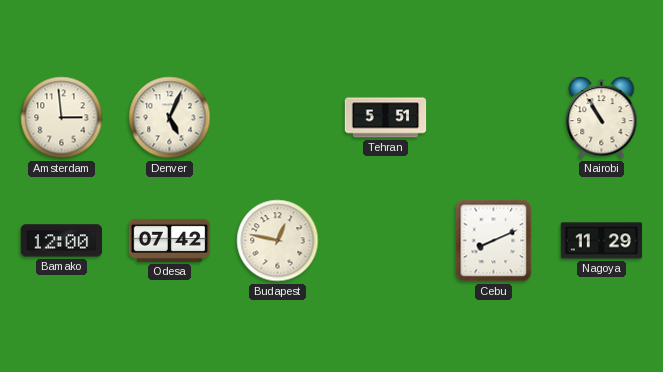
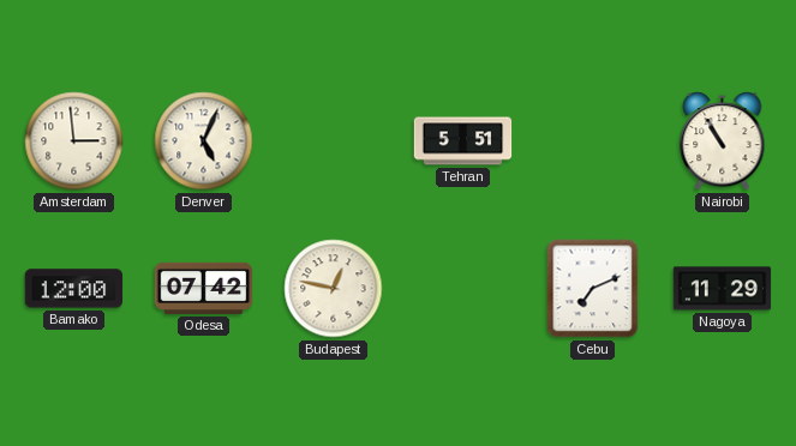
Cebu: 8:11 -> 7:11 (593, 289)
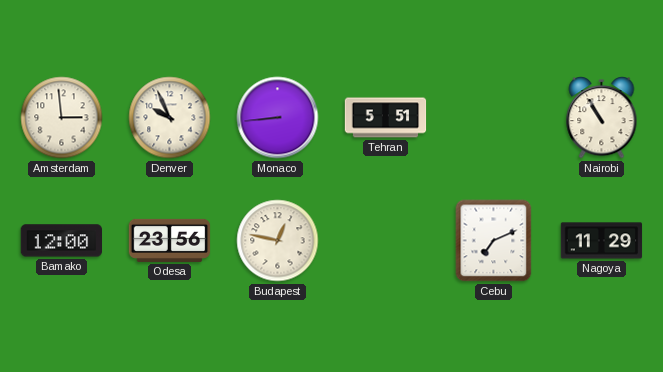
Denver: 5:04 -> 9:56 (170, 118)
Monaco: none -> 8:44 (278, 118)
Odesa: 07:42 -> 23:56 (170, 240)
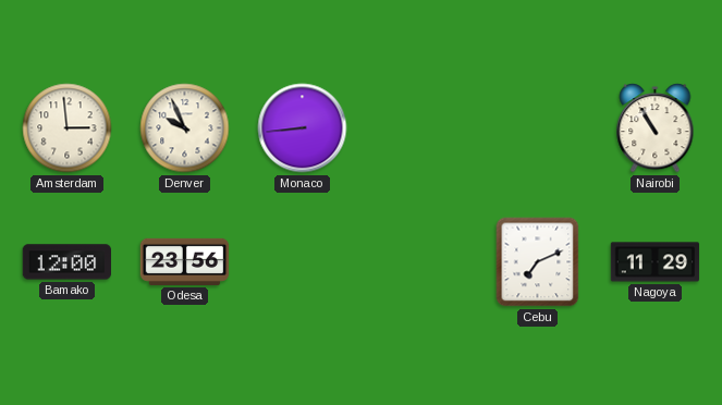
Tehran: 5:51 -> none (386, 118)
Budapest: 12:47 -> none (278, 241)
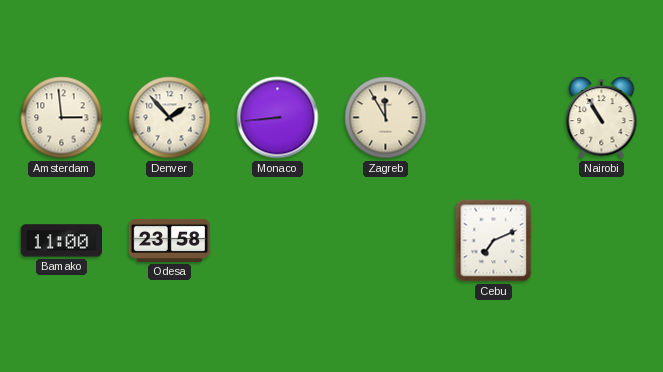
Denver: 9:56 -> 1:53 (170, 118)
Zagreb: none -> 11:55 (386, 118)
Bamako: 12:00 -> 11:00 (61, 241)
Odesa: 23:56 -> 23:58 (170, 240)
Nagoya: 11:29 -> none (656, 262)
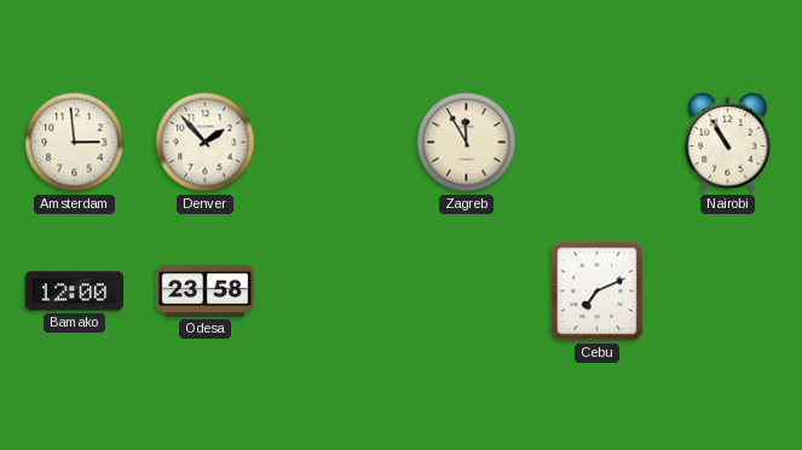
Monaco: 8:44 -> none (278, 118)
Bamako: 11:00 -> 12:00 (74, 292)
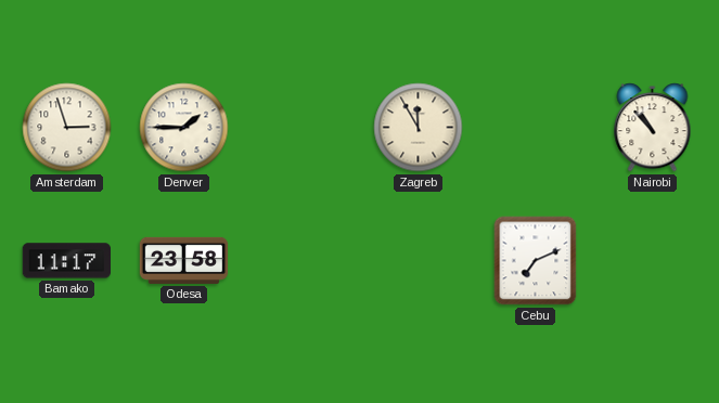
Amsterdam: 2:59 -> 2:57 (67, 128)
Denver: 1:53 -> 1:45 (184, 128)
Nairobi: 10:55 -> 10:53 (653, 128)
Bamako: 12:00 -> 11:17 (66, 261)
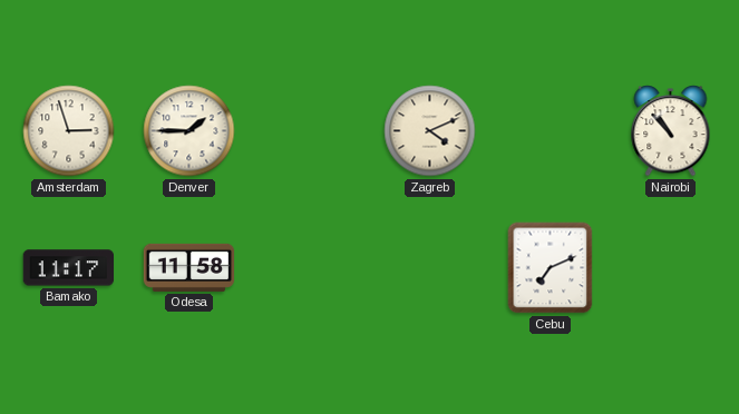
Zagreb: 11:55 -> 4:11 (430, 131)
Odesa: 23:58 -> 11:58 (189, 267)
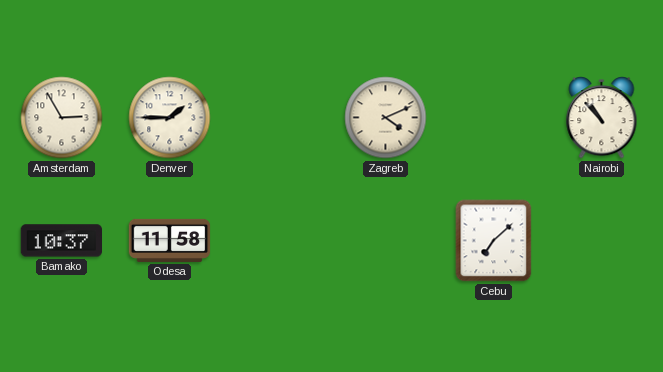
Amsterdam: 2:57 -> 2:55 (62, 118)
Bamako: 11:17 -> 10:37 (61, 241)
Cebu: 7:11 -> 7:08 (494, 241)
